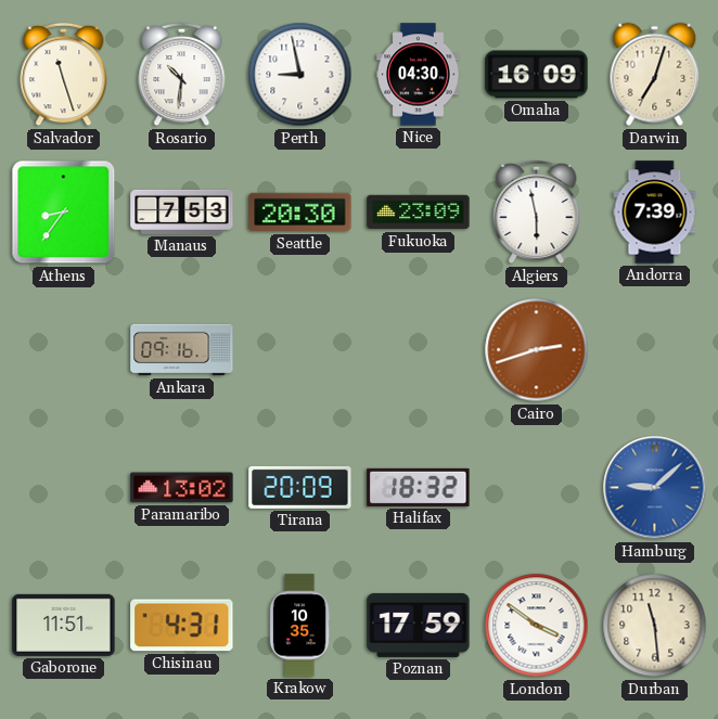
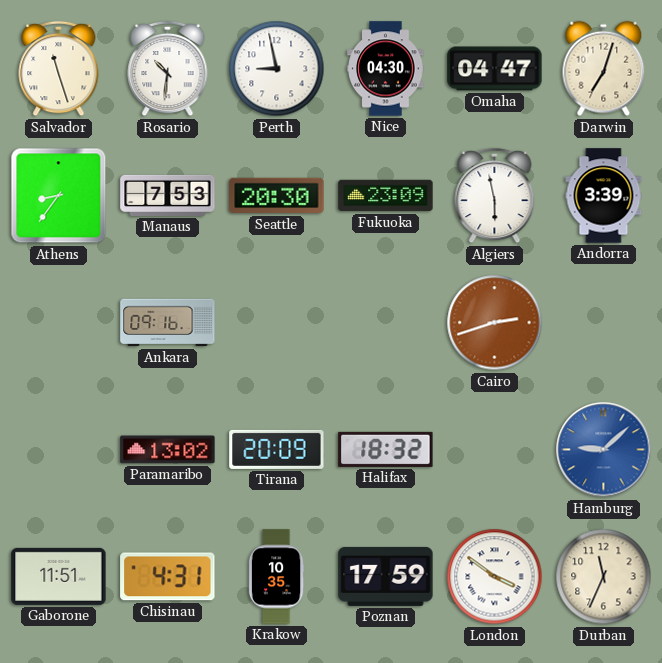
Omaha: 16:09 -> 04:47 (495, 69)
Andorra: 7:39 -> 3:39 (604, 196)
Durban: 11:29 -> 11:34 (604, 577)
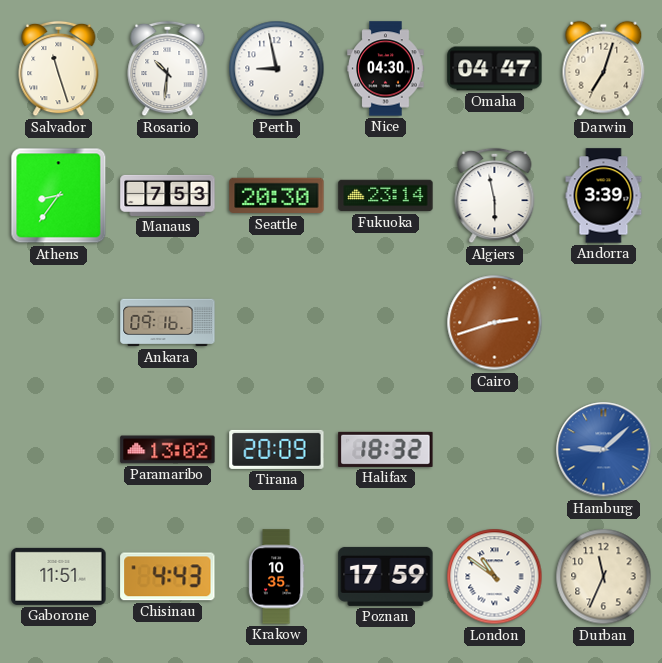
Fukuoka: 23:09 -> 23:14 (386, 196)
Chisinau: 4:31 -> 4:43 (168, 577)
London: 3:51 -> 10:51 (495, 577)
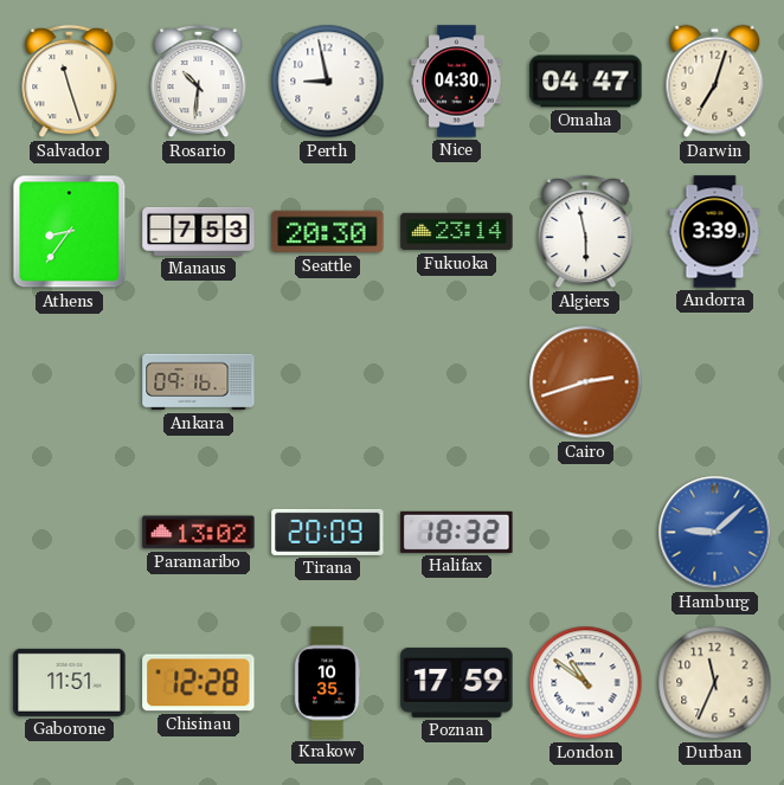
Chisinau: 4:43 -> 12:28 (199, 683)
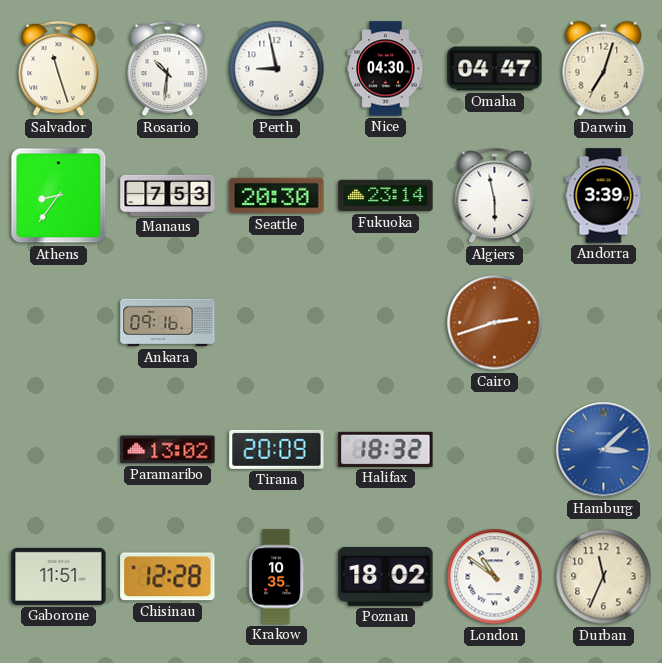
Hamburg: 9:08 -> 3:08 (604, 450)
Poznan: 17:59 -> 18:02 (386, 576)
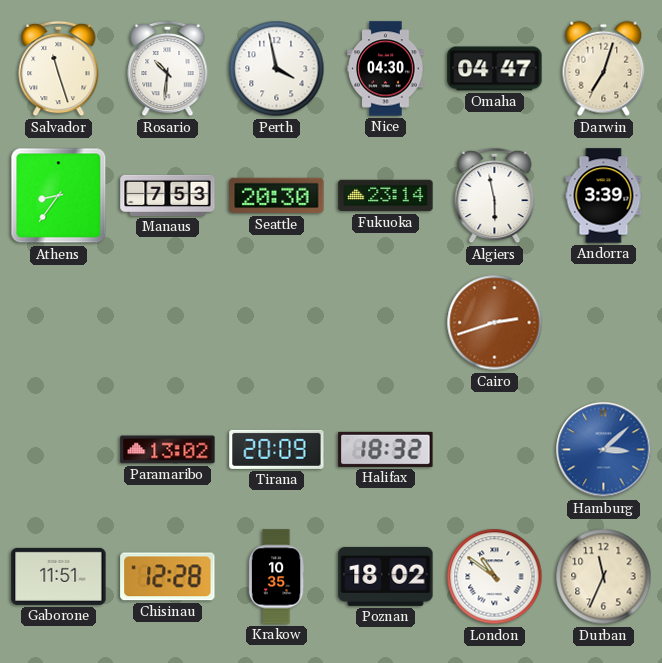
Perth: 8:58 -> 3:58 (277, 69)
Ankara: 09:16 -> none (168, 323)
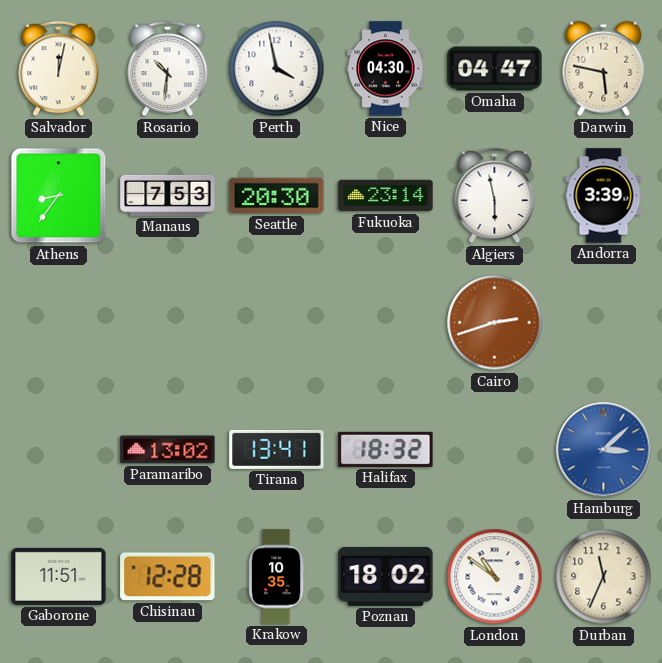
Salvador: 11:27 -> 12:02 (59, 69)
Darwin: 7:03 -> 5:47 (604, 69)
Tirana: 20:09 -> 13:41 (277, 449)
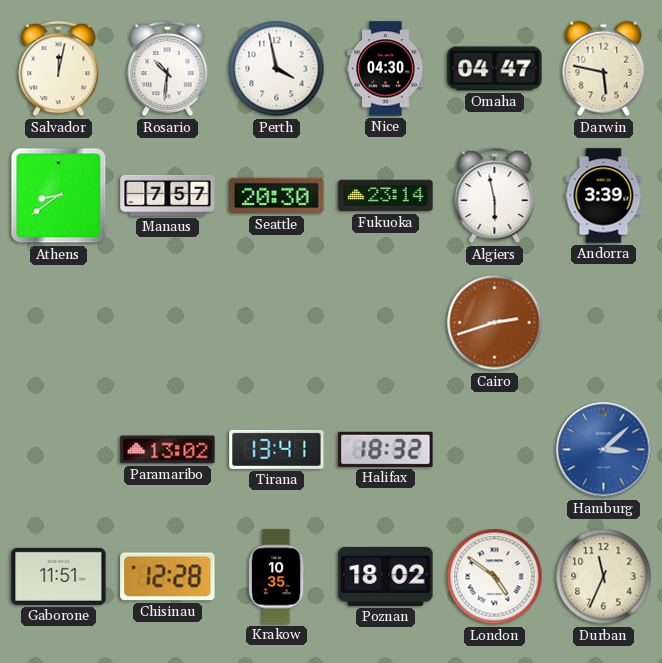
Athens: 8:36 -> 8:39 (59, 196)
Manaus: 7:53 -> 7:57 (168, 195)
London: 10:51 -> 4:51 (495, 577)
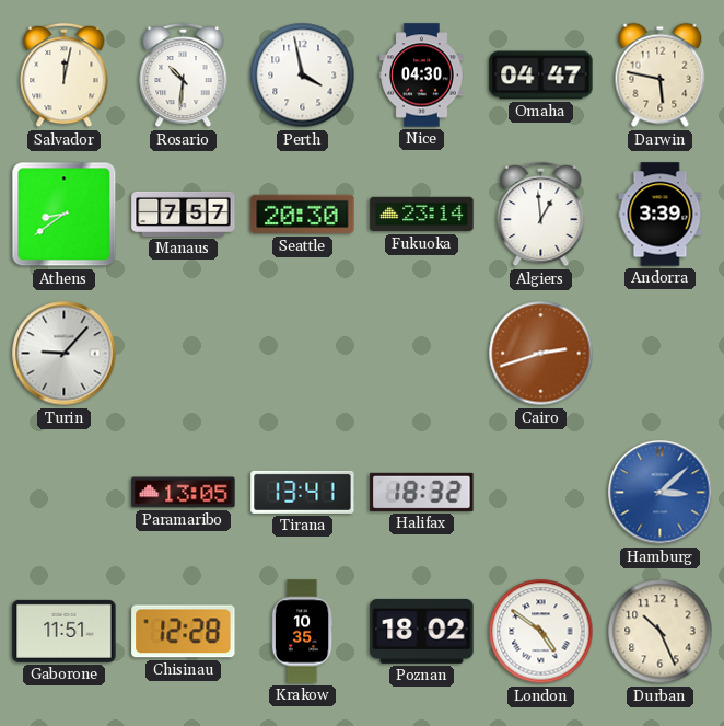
Algiers: 5:58 -> 12:59 (541, 215)
Turin: none -> 9:07 (65, 354)
Paramaribo: 13:02 -> 13:05 (184, 493)
Durban: 11:34 -> 10:26 (661, 632)
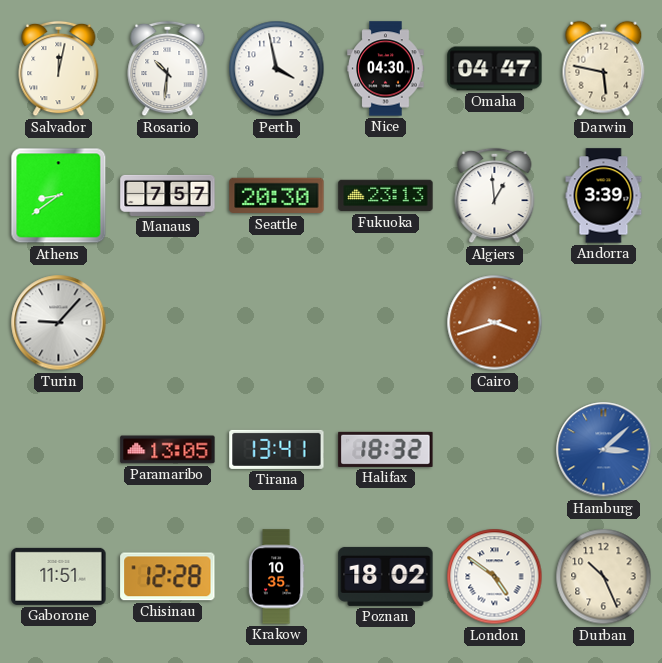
Fukuoka: 23:14 -> 23:13 (386, 196)
Cairo: 2:42 -> 3:42 (495, 323)
